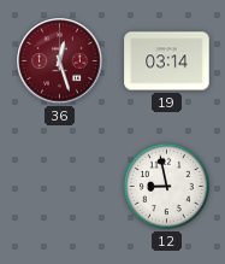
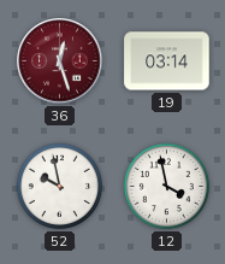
52: none -> 9:58 (59, 186)
12: 8:58 -> 3:58 (166, 186)
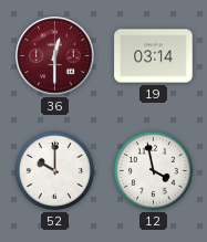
36: 12:27 -> 12:30 (55, 56)
52: 9:58 -> 10:00 (54, 170)
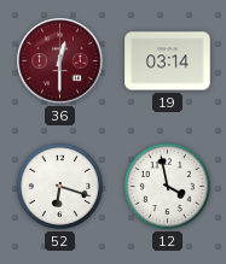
52: 10:00 -> 6:18 (59, 186)
